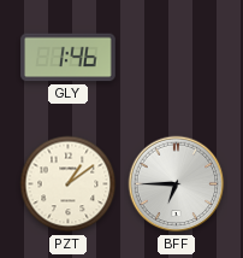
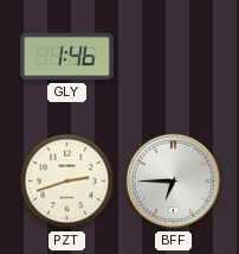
PZT: 1:09 -> 2:42 (67, 182)
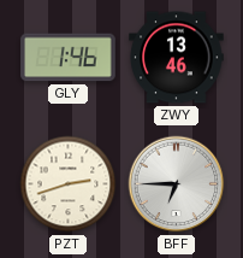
ZWY: none -> 13:46 (177, 58)
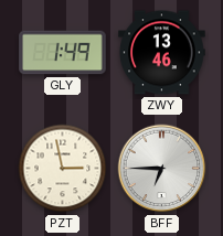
GLY: 1:46 -> 1:49 (63, 53)
PZT: 2:42 -> 2:58 (63, 169)
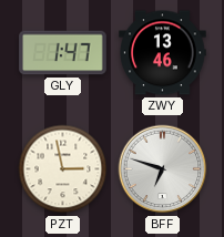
GLY: 1:49 -> 1:47 (63, 53)
BFF: 6:45 -> 6:48 (163, 169)
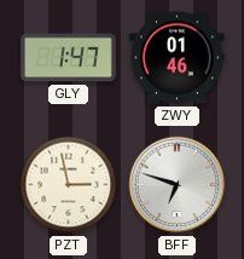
ZWY: 13:46 -> 01:46 (178, 58)
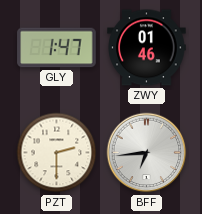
PZT: 2:58 -> 2:30 (57, 153)
BFF: 6:48 -> 6:44 (147, 153)
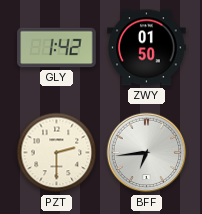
GLY: 1:47 -> 1:42 (57, 48)
ZWY: 01:46 -> 01:50 (147, 48)
